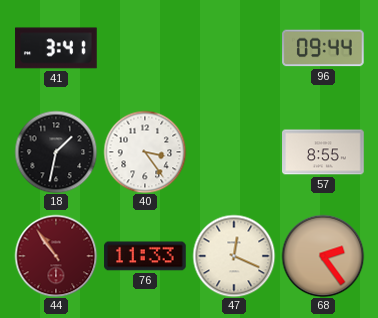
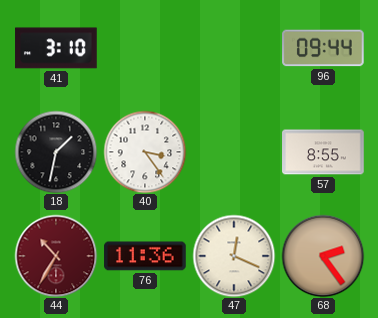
41: 3:41 -> 3:10 (56, 48)
44: 10:54 -> 10:35 (56, 256)
76: 11:33 -> 11:36 (145, 256)
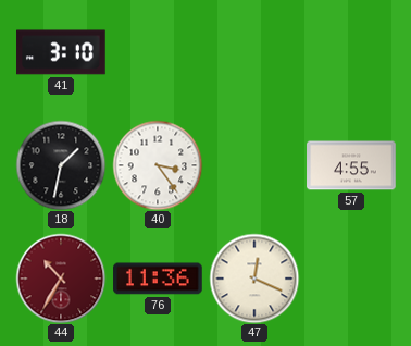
96: 09:44 -> none (323, 48)
57: 8:55 -> 4:55 (351, 165)
68: 2:24 -> none (323, 256)
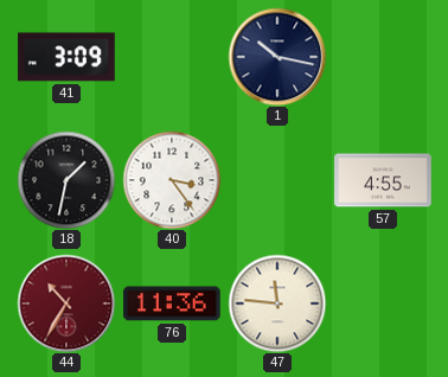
41: 3:10 -> 3:09 (66, 57)
1: none -> 10:17 (277, 57)
47: 12:19 -> 11:46 (277, 303)
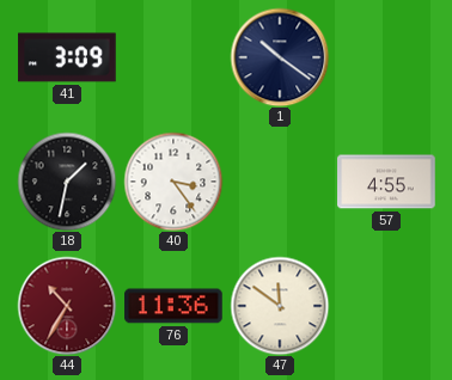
1: 10:17 -> 10:21 (280, 57)
47: 11:46 -> 11:51 (280, 306)
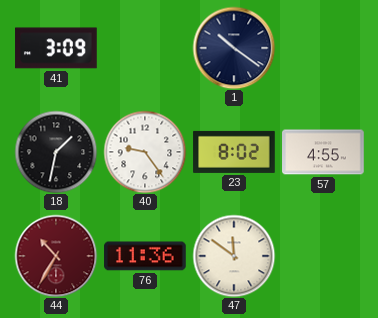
40: 3:24 -> 9:24 (145, 152)
23: none -> 8:02 (234, 152)
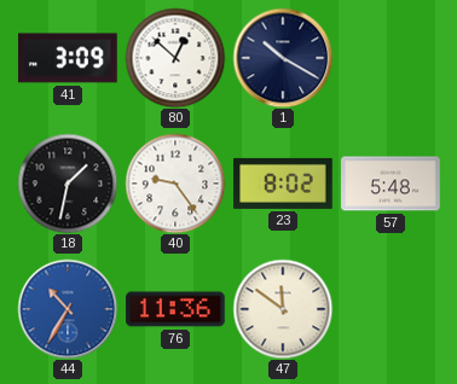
80: none -> 12:52 (175, 58)
1: 10:21 -> 10:20 (283, 58)
57: 4:55 -> 5:48 (391, 184)
44 dial: burgundy -> blue (68, 309)
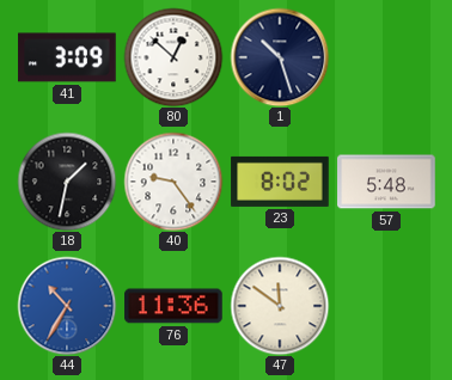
1: 10:20 -> 10:27 (280, 57)
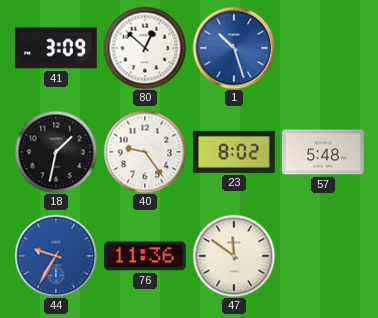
1 dial: navy -> blue (234, 48)
44: 10:35 -> 9:35 (56, 256)
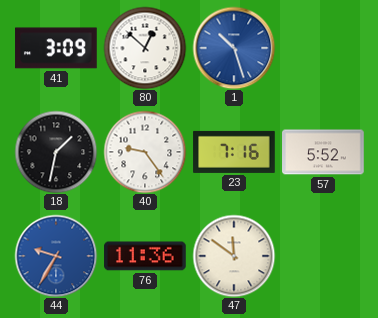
23: 8:02 -> 7:16 (234, 152)
57: 5:48 -> 5:52 (323, 152)
